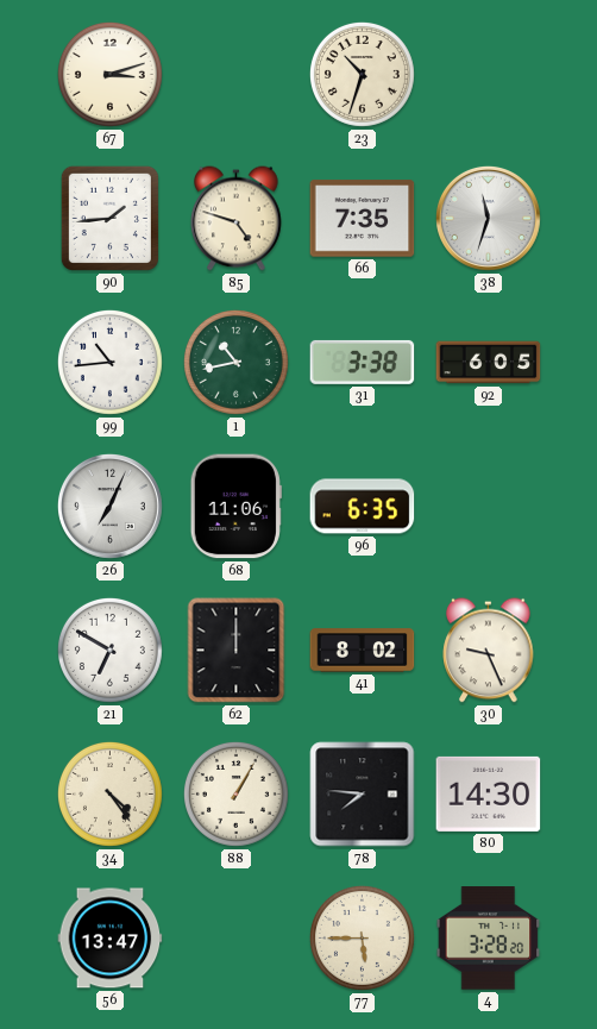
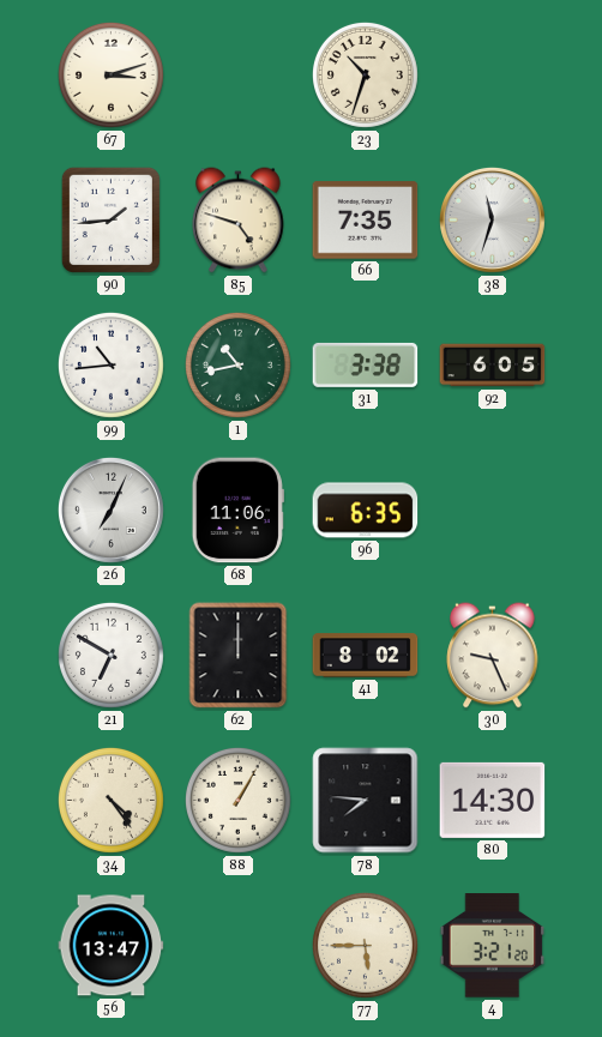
4: 3:28 -> 3:21 (493, 946)
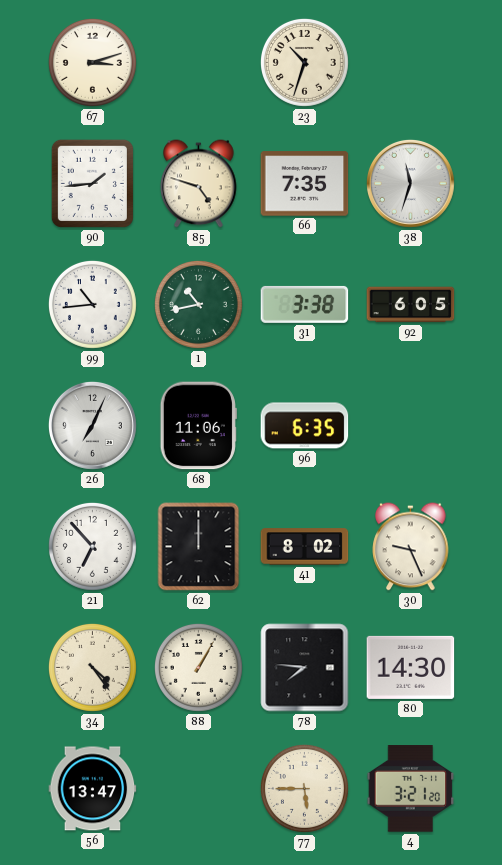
21: 6:50 -> 6:53 (92, 546)
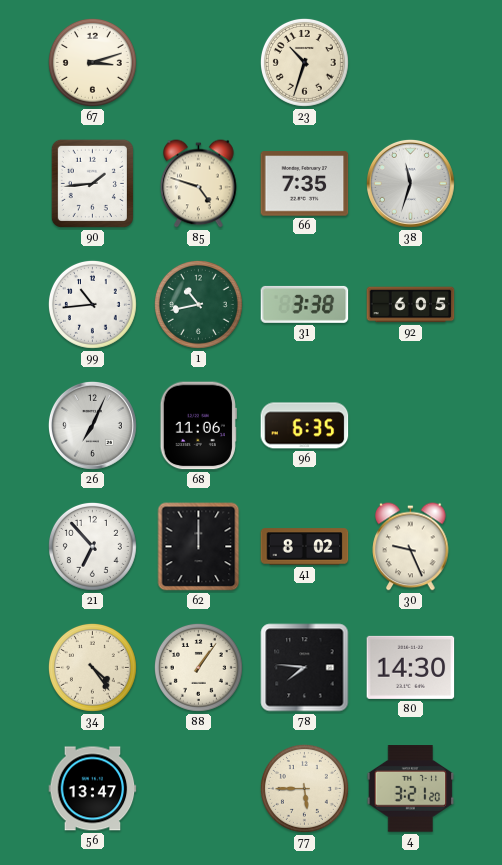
88: 1:05 -> 1:06 (198, 667)
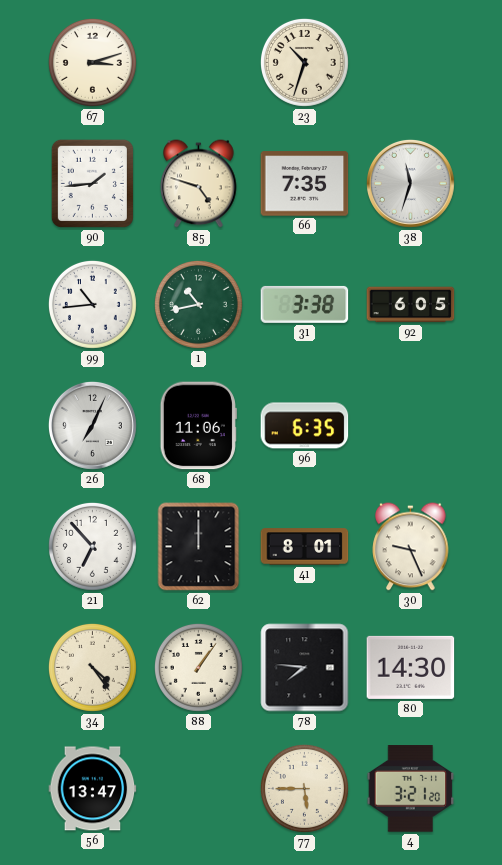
41: 8:02 -> 8:01 (305, 547)
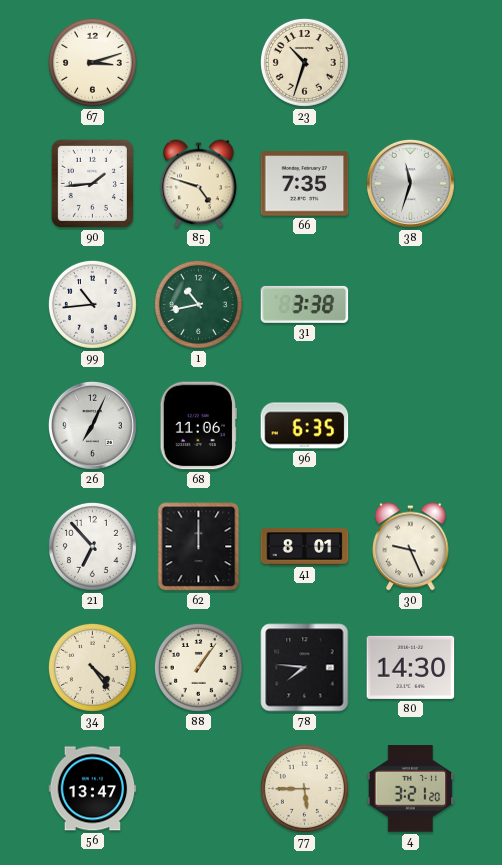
92: 6:05 -> none (411, 305)
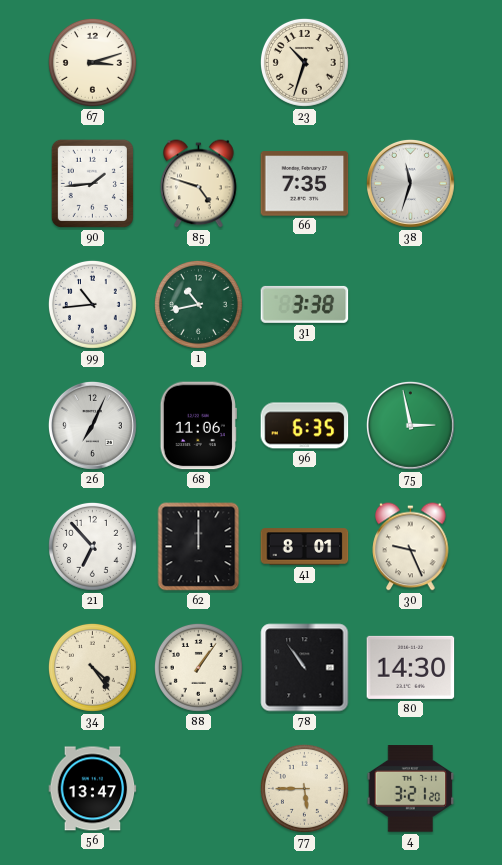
75: none -> 2:58 (410, 425)
78: 7:46 -> 10:54 (305, 668)
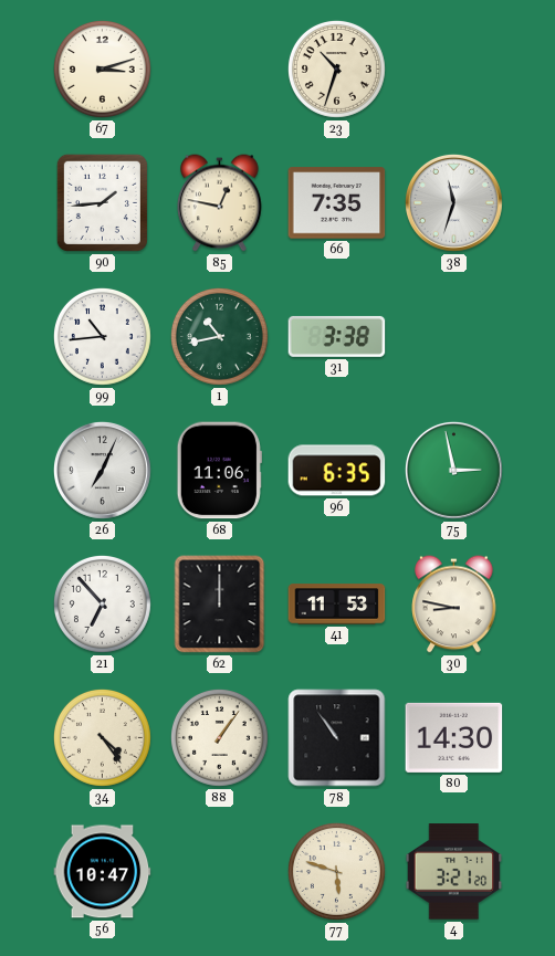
85: 4:48 -> 12:47 (220, 203)
41: 8:01 -> 11:53 (337, 605)
30: 9:26 -> 8:47 (454, 605)
56: 13:47 -> 10:47 (103, 872)
77: 5:45 -> 5:48 (336, 871)
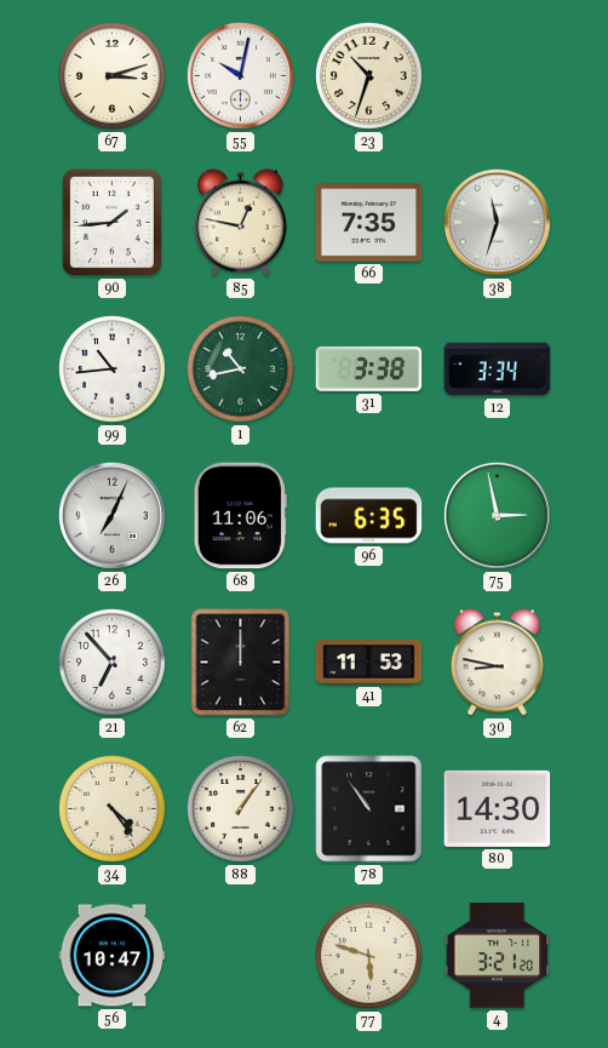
55: none -> 10:02 (240, 75)
12: none -> 3:34 (498, 370)
